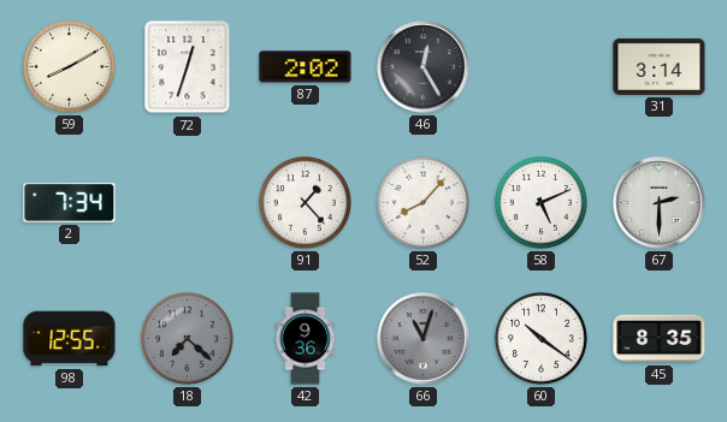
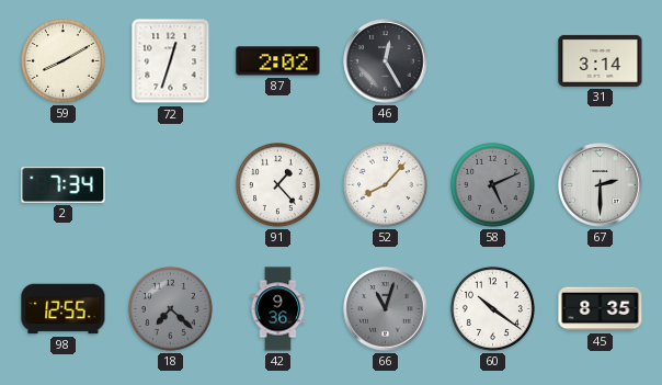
58 dial: white -> grey (492, 184)
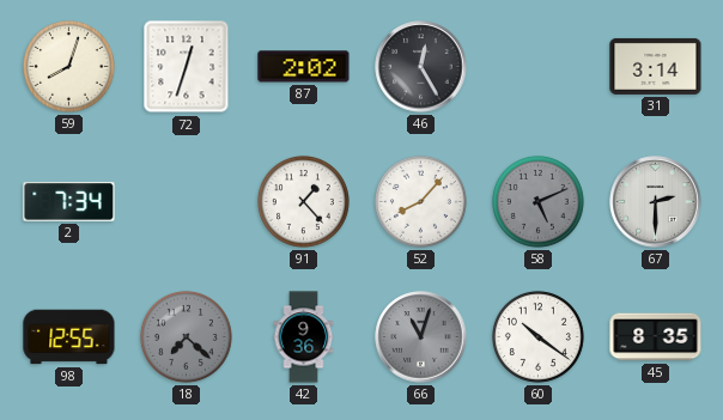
59: 8:10 -> 8:03 (68, 66)
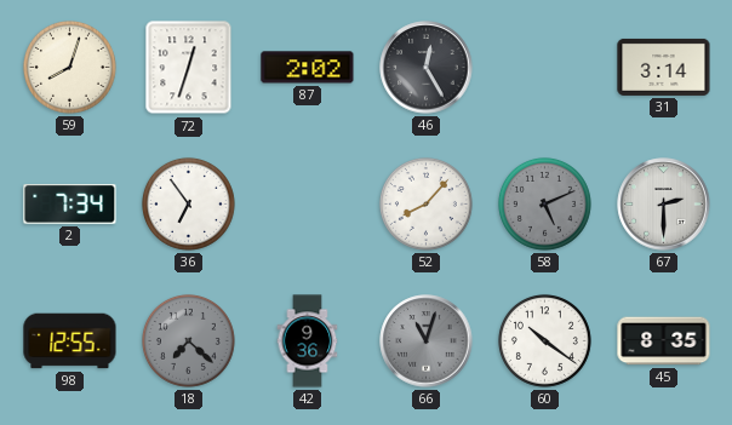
36: none -> 6:54 (188, 203)
91: 1:23 -> none (303, 201)
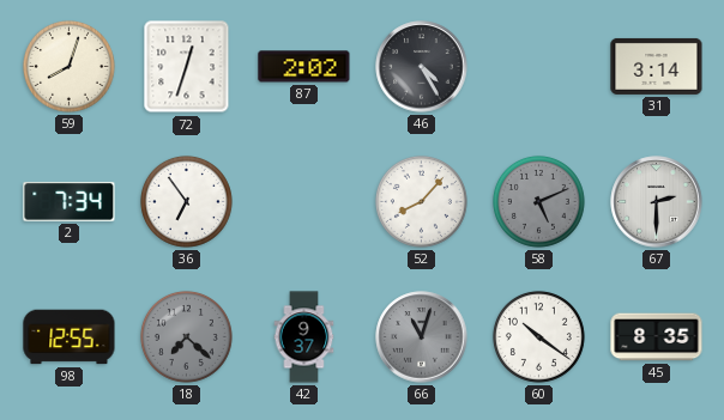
46: 12:25 -> 4:25 (422, 67)
42: 9:36 -> 9:37 (304, 337)
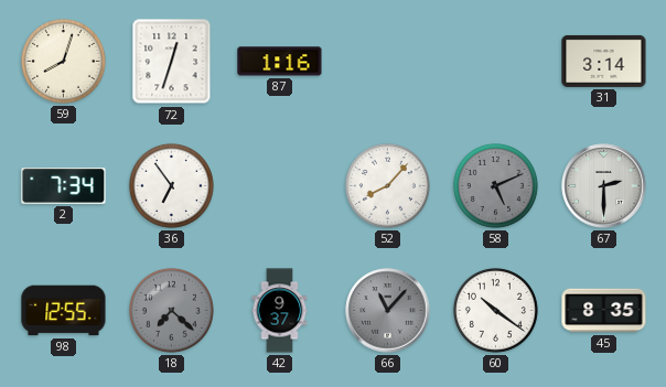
87: 2:02 -> 1:16 (280, 62)
46: 4:25 -> none (422, 67)
66: 11:03 -> 11:07 (388, 311)
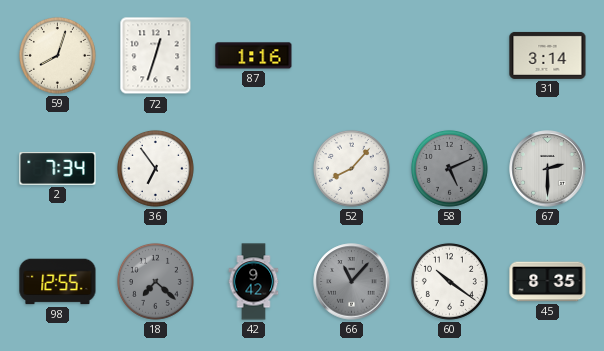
42: 9:37 -> 9:42 (254, 282)
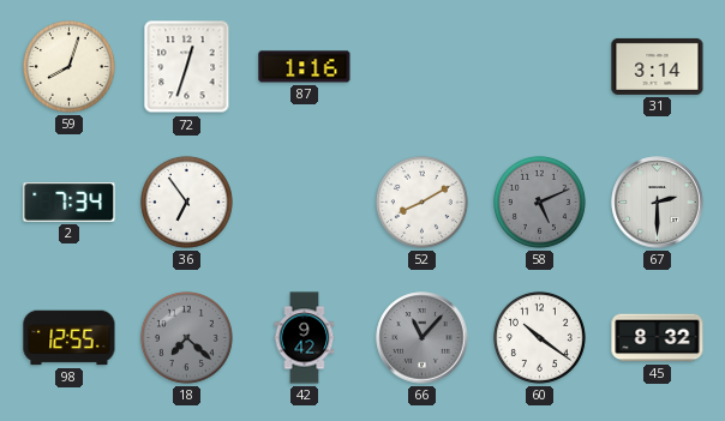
52: 8:07 -> 8:10 (421, 202)
45: 8:35 -> 8:32 (658, 338)
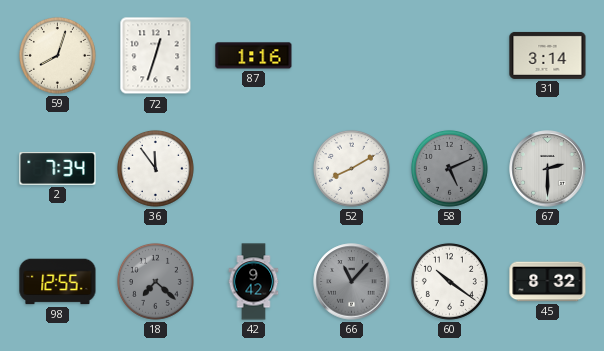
36: 6:54 -> 11:54 (155, 168)
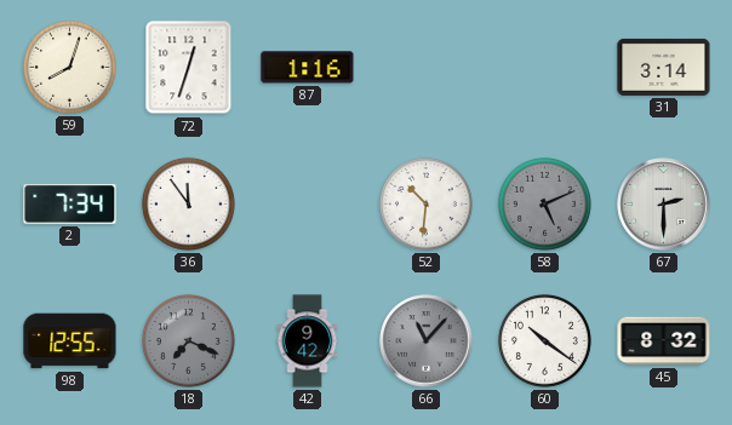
52: 8:10 -> 10:31 (425, 203)
18: 7:22 -> 7:19 (188, 340)
